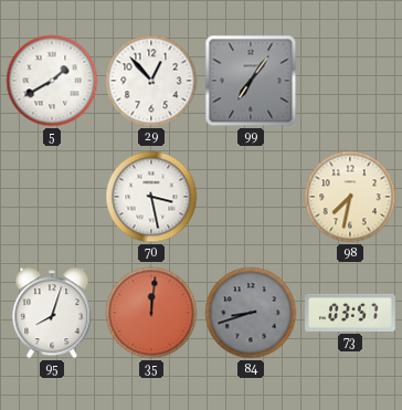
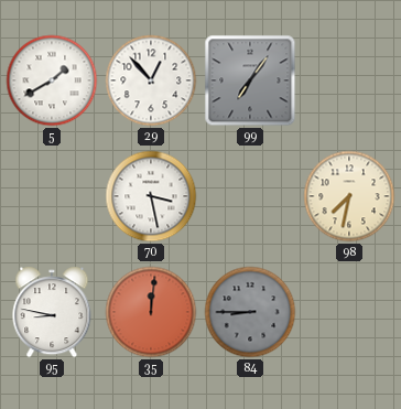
95: 8:03 -> 8:47 (52, 312)
84: 8:42 -> 8:45 (250, 312)
73: 03:57 -> none (351, 313)
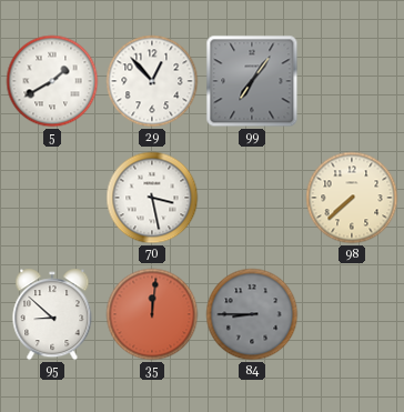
98: 7:32 -> 7:38 (352, 198)
95: 8:47 -> 8:52 (52, 314)
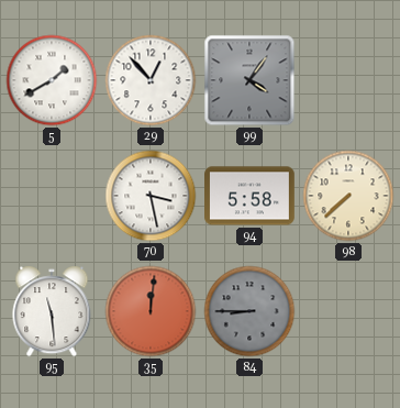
99: 7:06 -> 4:06 (249, 80)
94: none -> 5:58 (251, 196)
95: 8:52 -> 11:29 (52, 311)
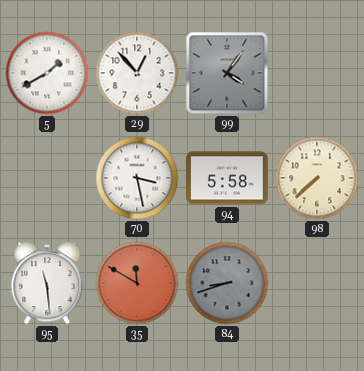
35: 12:01 -> 11:50 (137, 283)
84: 8:45 -> 8:42 (227, 283)
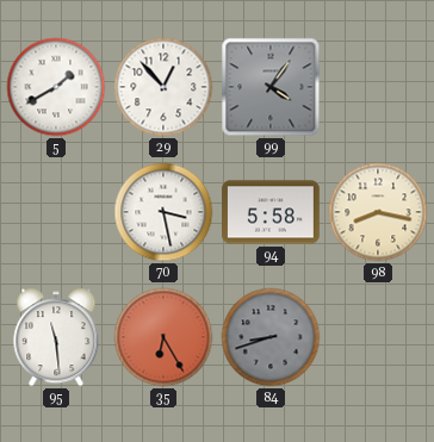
98: 7:38 -> 8:17 (378, 212)
35: 11:50 -> 6:25 (163, 337)
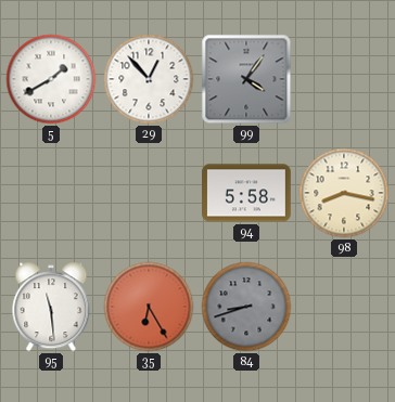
70: 3:28 -> none (163, 212)
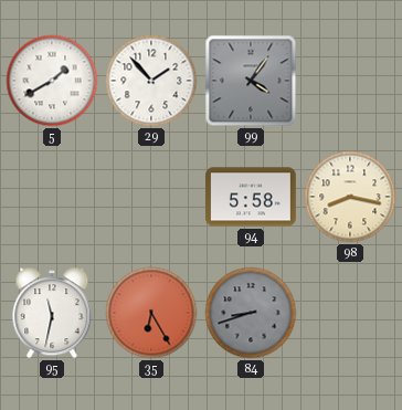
29: 12:53 -> 1:53 (151, 81)
95: 11:29 -> 11:32 (52, 313)
